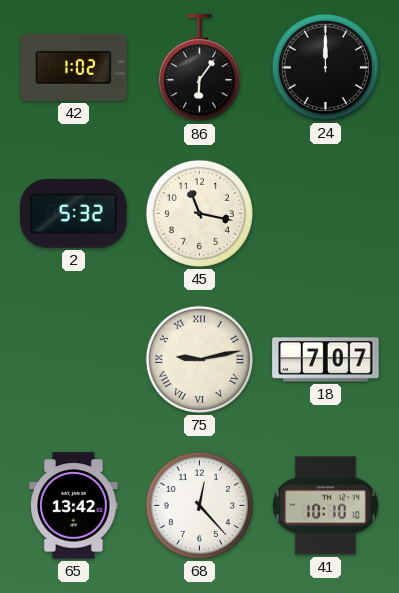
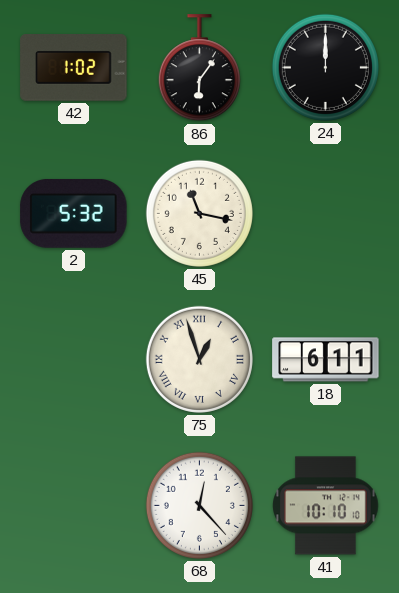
75: 9:13 -> 12:57 (199, 359)
18: 7:07 -> 6:11 (326, 360)
65: 13:42 -> none (74, 506)
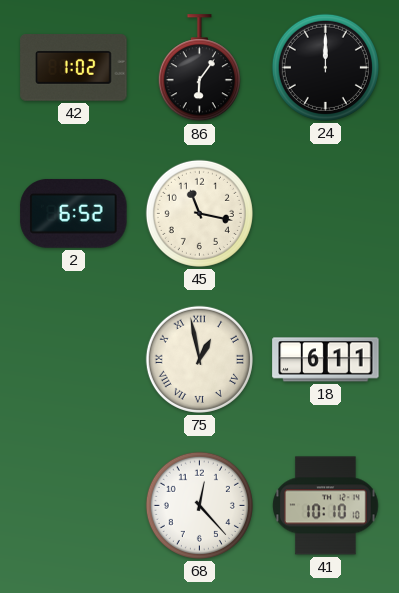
2: 5:32 -> 6:52 (74, 213)
75: 12:57 -> 12:58 (199, 359)
